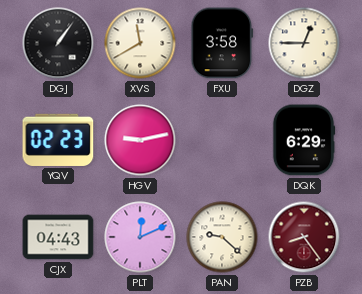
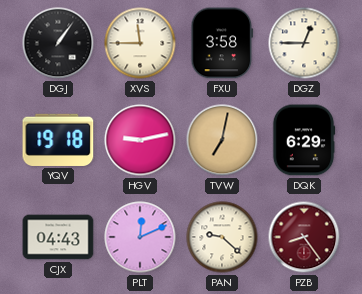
XVS: 11:40 -> 11:45 (140, 43)
YQV: 02:23 -> 19:18 (58, 140)
TVW: none -> 7:02 (222, 140)
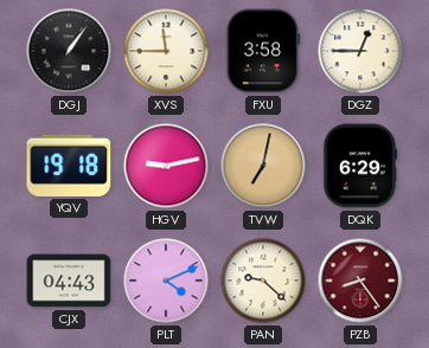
PLT: 12:11 -> 4:11 (166, 281)
